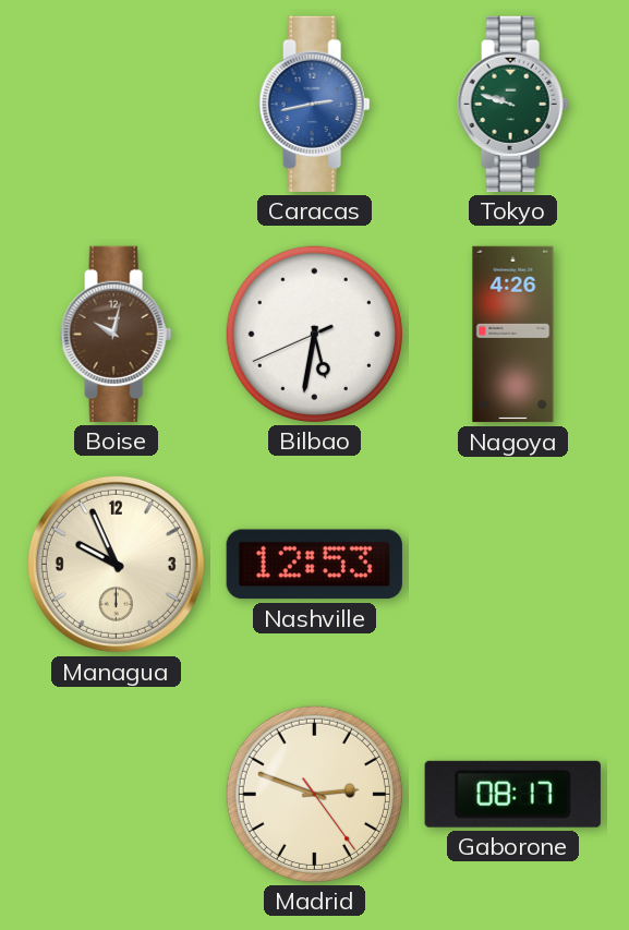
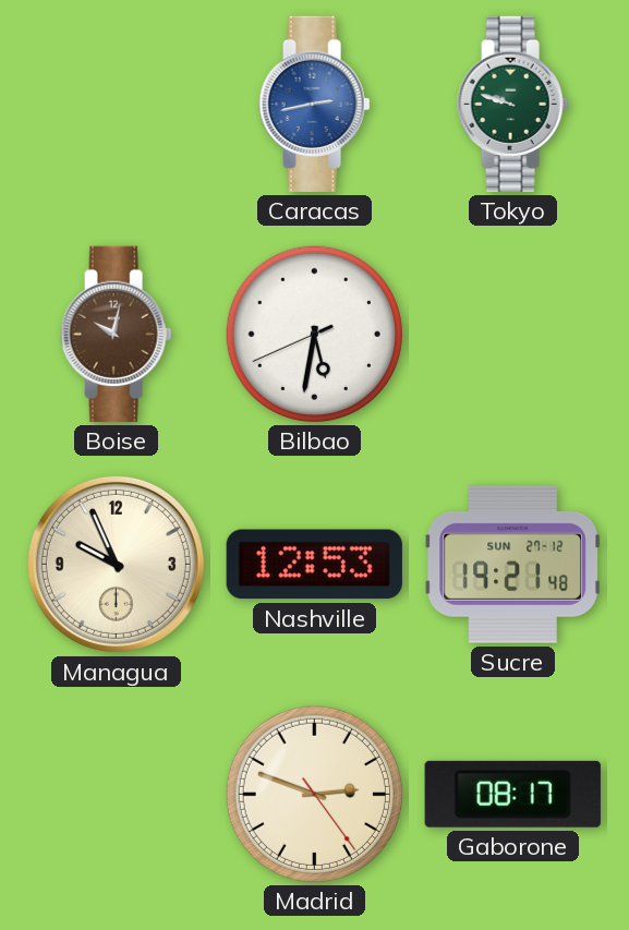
Nagoya: 4:26 -> none (513, 335)
Sucre: none -> 19:21 (512, 564)
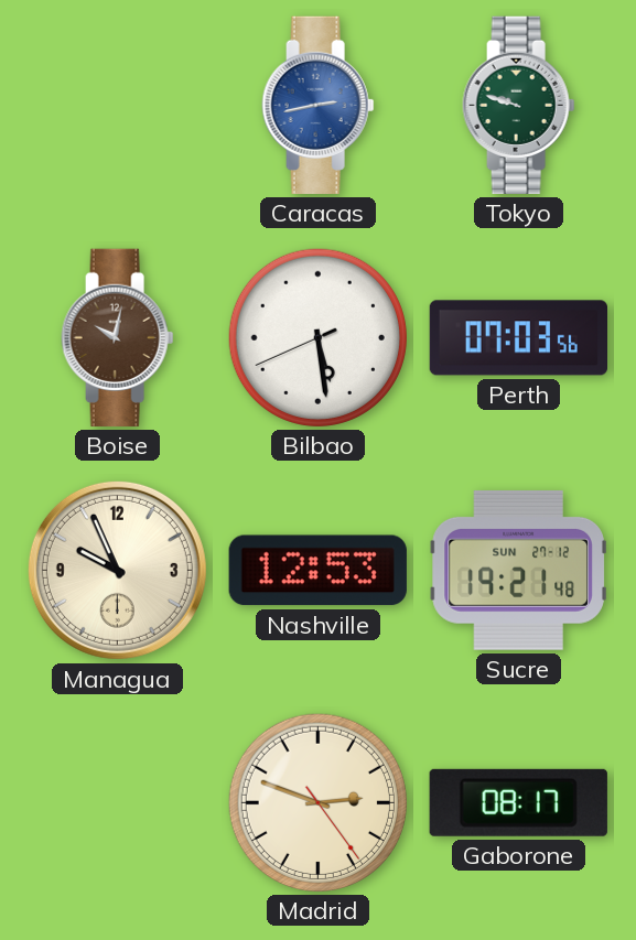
Bilbao: 5:31 -> 5:28 (317, 337)
Perth: none -> 07:03 (518, 338)
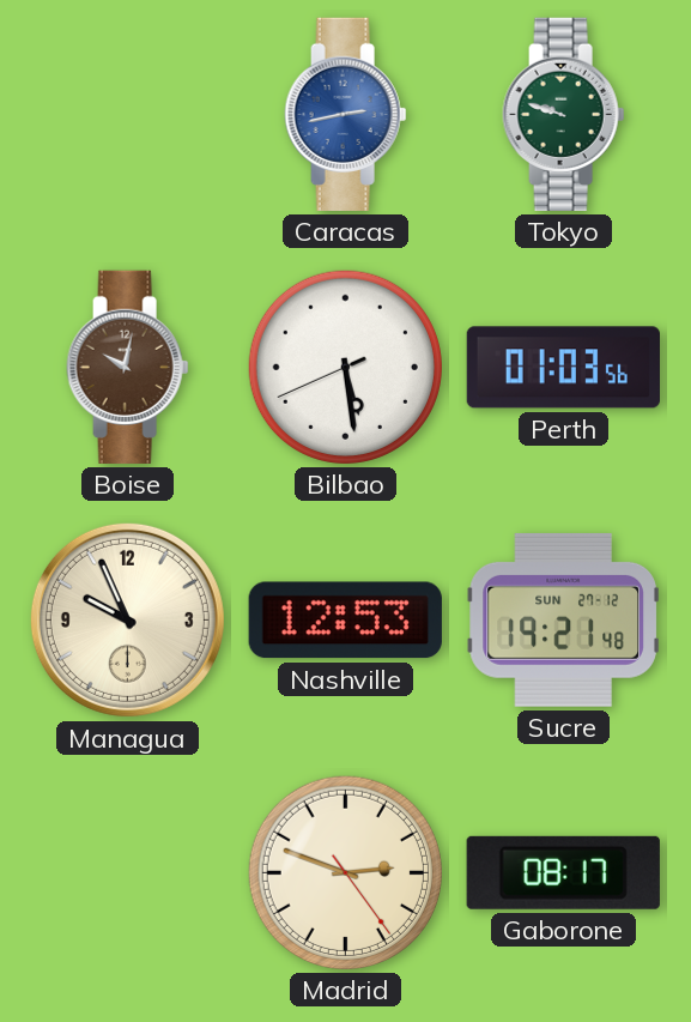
Perth: 07:03 -> 01:03 (563, 368)
